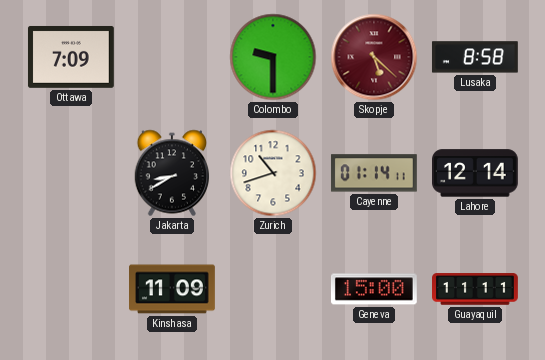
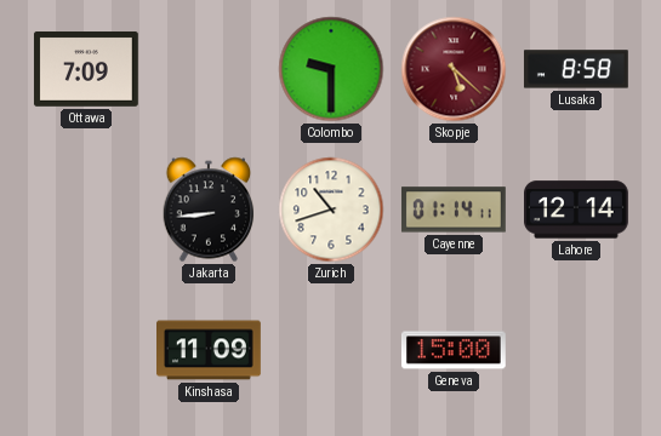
Jakarta: 8:40 -> 8:44 (209, 210)
Guayaquil: 11:11 -> none (476, 289)
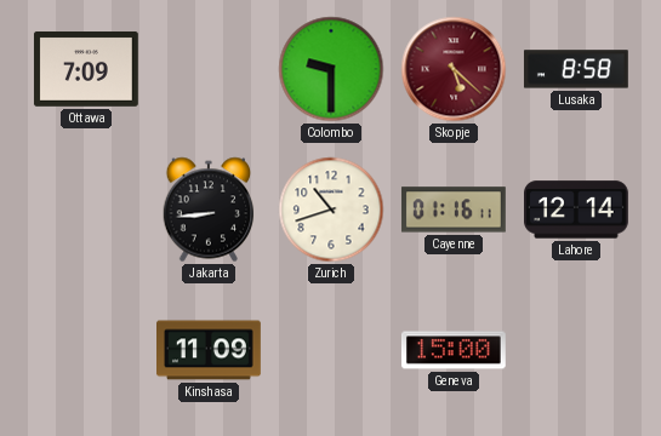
Cayenne: 01:14 -> 01:16 (454, 210)
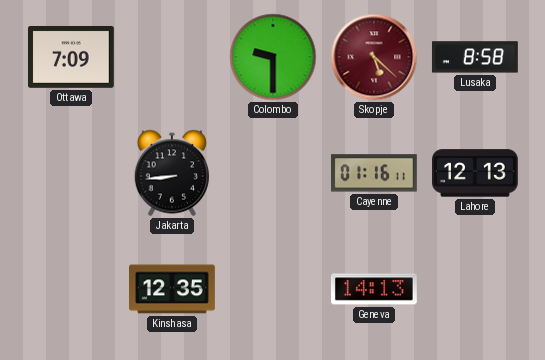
Zurich: 10:42 -> none (331, 210)
Lahore: 12:14 -> 12:13 (476, 173)
Kinshasa: 11:09 -> 12:35 (173, 289)
Geneva: 15:00 -> 14:13 (374, 289)
